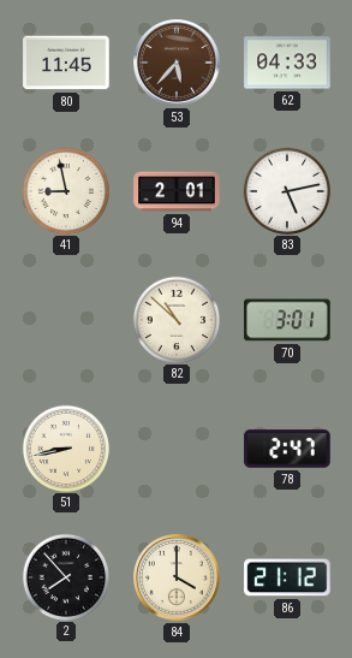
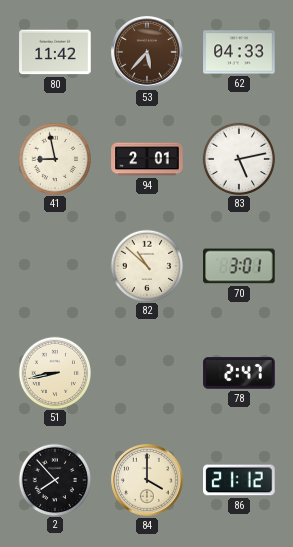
80: 11:45 -> 11:42 (55, 52)
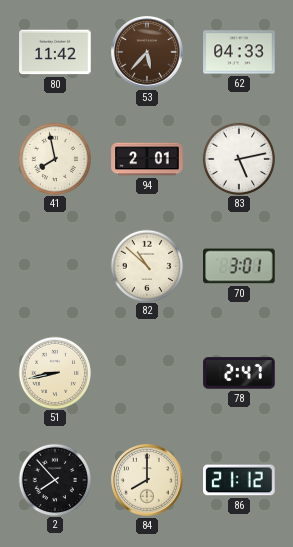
41: 8:58 -> 7:58 (54, 158)
84: 4:00 -> 8:00 (147, 480)
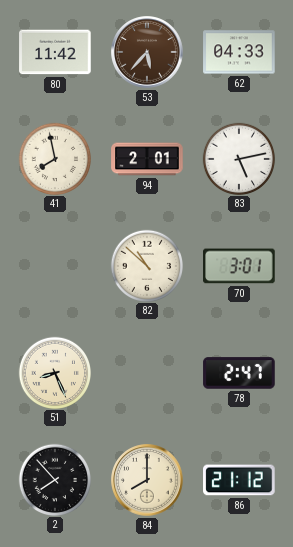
51: 8:43 -> 8:26 (54, 372)
